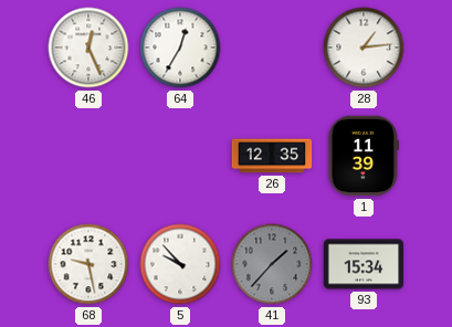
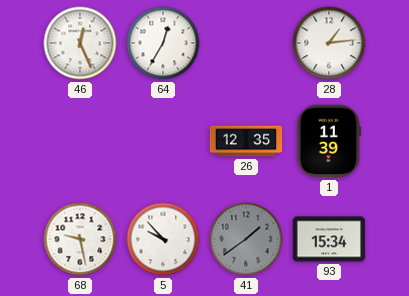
41: 1:37 -> 1:39 (246, 239)
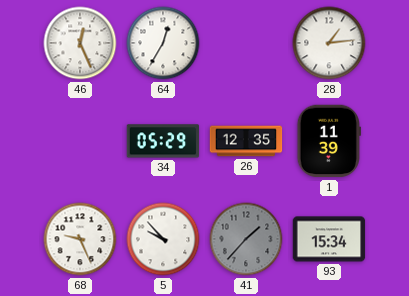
34: none -> 05:29 (163, 141)
68: 9:28 -> 9:26 (80, 239)
41: 1:39 -> 1:37 (246, 239)
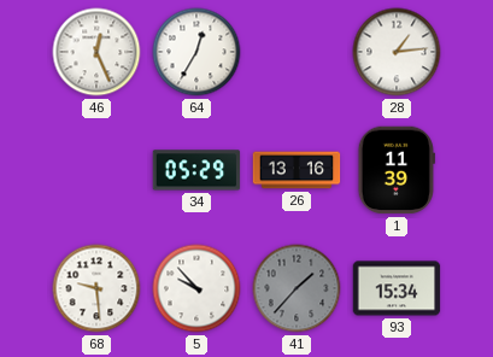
26: 12:35 -> 13:16 (297, 170)
68: 9:26 -> 9:29 (96, 288)
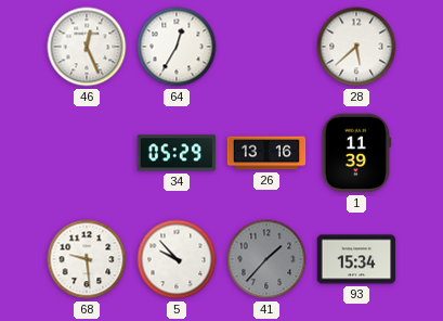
28: 1:14 -> 5:38 (356, 47)
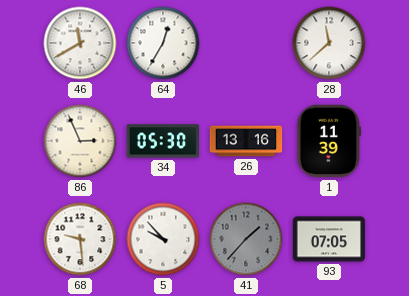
46: 12:26 -> 11:40 (80, 43)
28: 5:38 -> 11:38 (329, 43)
86: none -> 2:56 (80, 141)
34: 05:29 -> 05:30 (163, 141)
93: 15:34 -> 07:05 (329, 239)
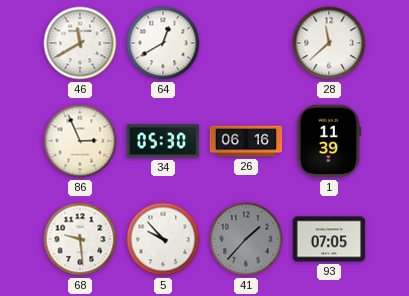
64: 12:35 -> 12:40 (163, 43)
26: 13:16 -> 06:16 (246, 141)
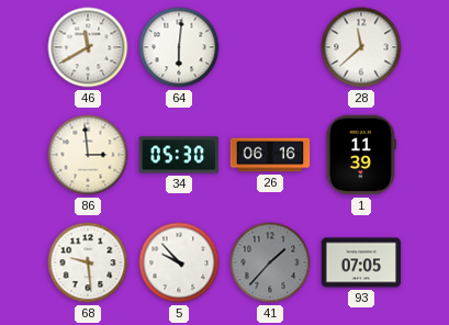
64: 12:40 -> 6:01 (179, 47)
86: 2:56 -> 2:59 (88, 155)
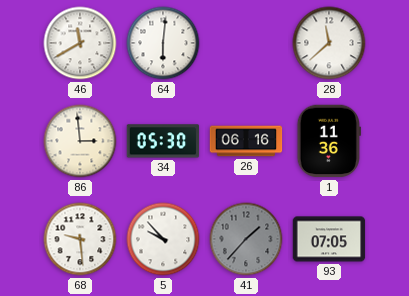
1: 11:39 -> 11:36 (329, 141)
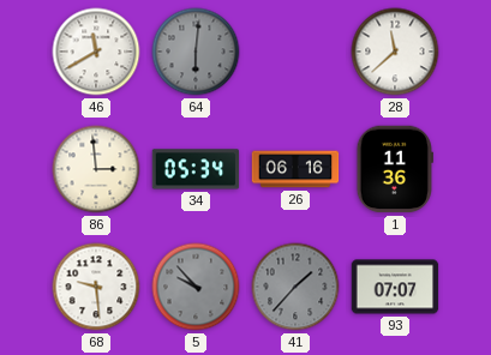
64 dial: white -> grey (196, 52)
34: 05:30 -> 05:34 (196, 169)
5 dial: white -> grey (196, 287)
93: 07:05 -> 07:07 (395, 287)
